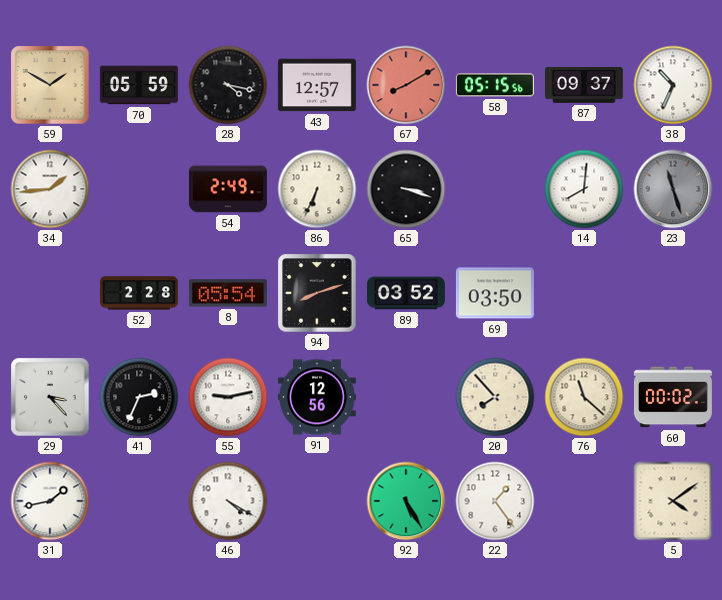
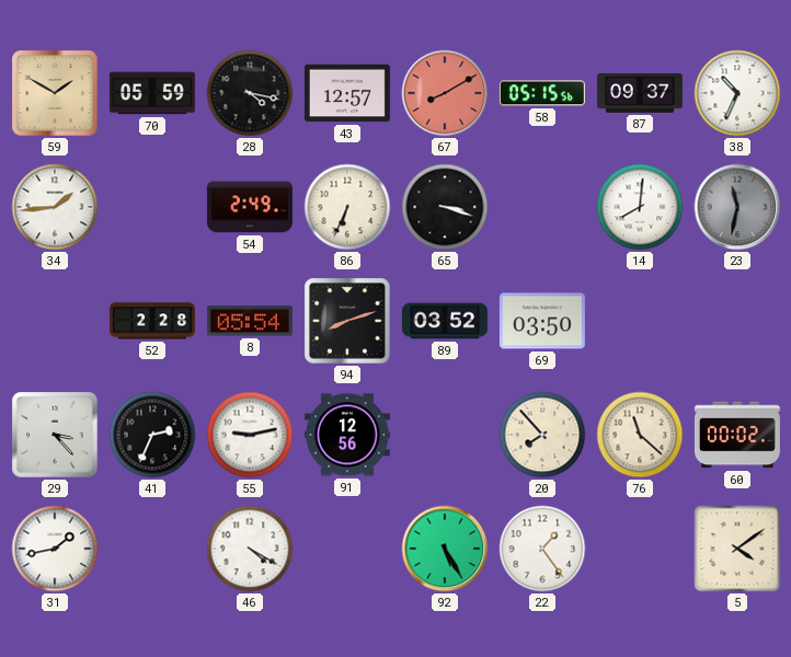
23: 11:27 -> 11:32 (737, 207)
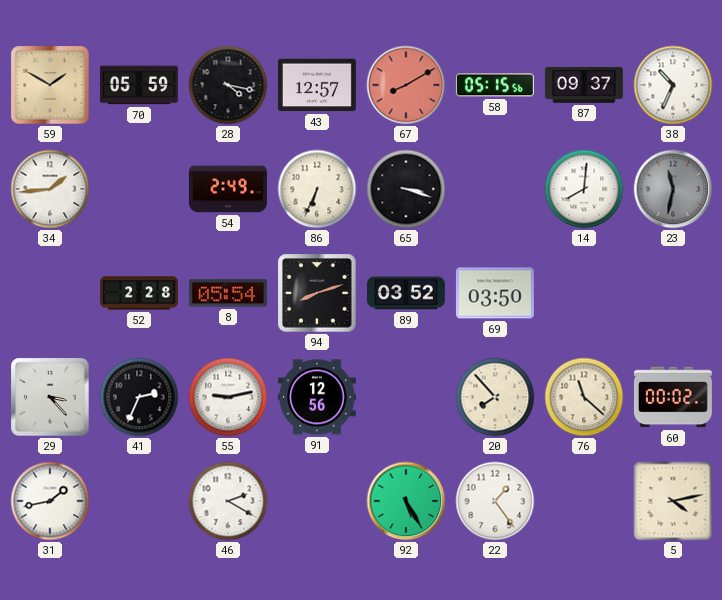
46: 4:20 -> 2:20 (228, 501)
5: 4:09 -> 4:13 (673, 501)
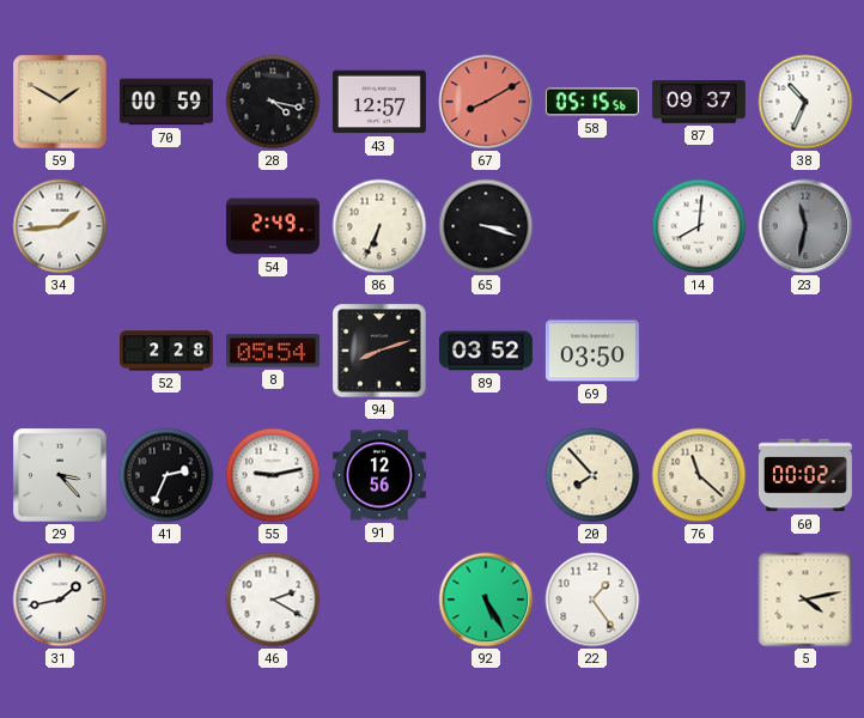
70: 05:59 -> 00:59 (166, 102)
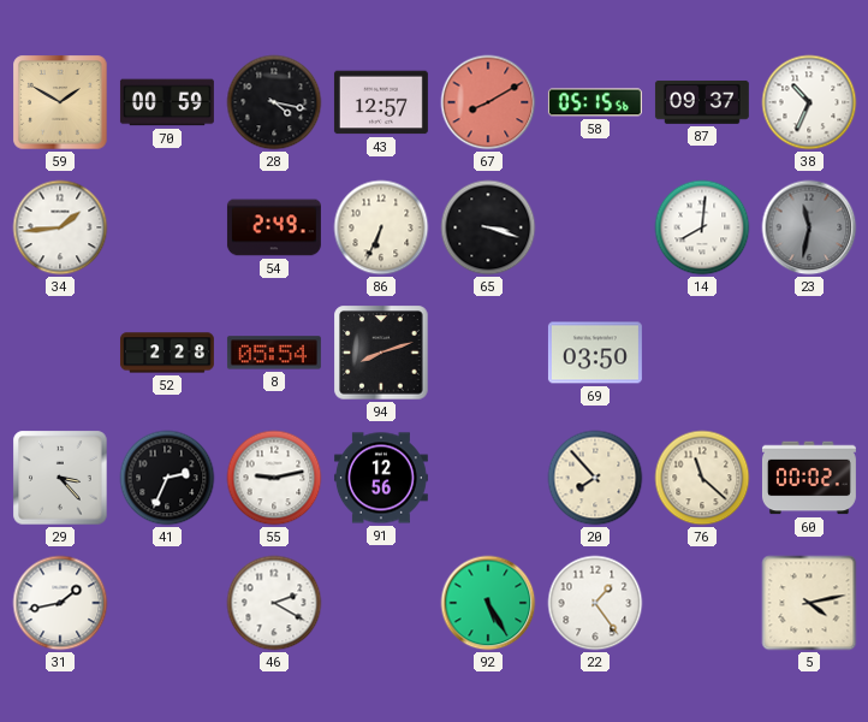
89: 03:52 -> none (486, 351)
